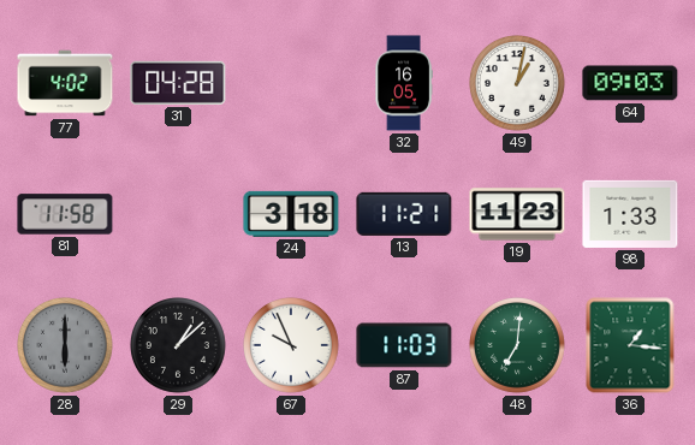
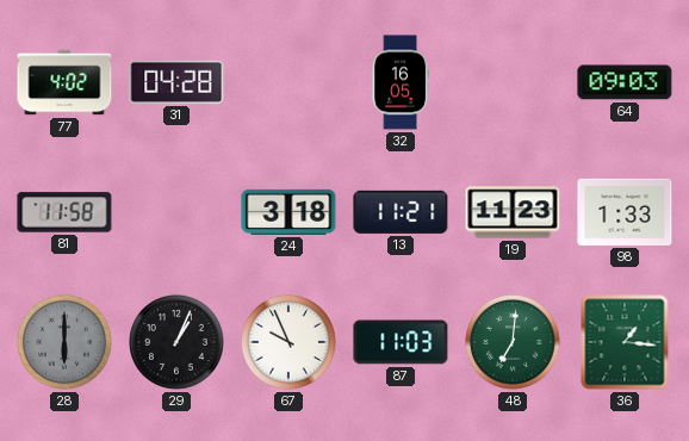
49: 1:02 -> none (518, 84)
29: 1:08 -> 1:04 (178, 343)
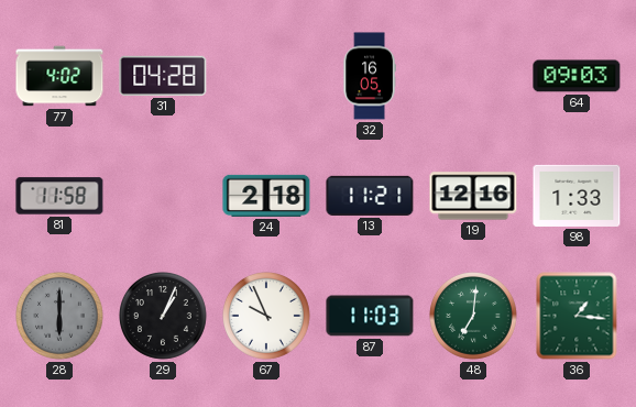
24: 3:18 -> 2:18 (266, 196)
19: 11:23 -> 12:16 (473, 196)
